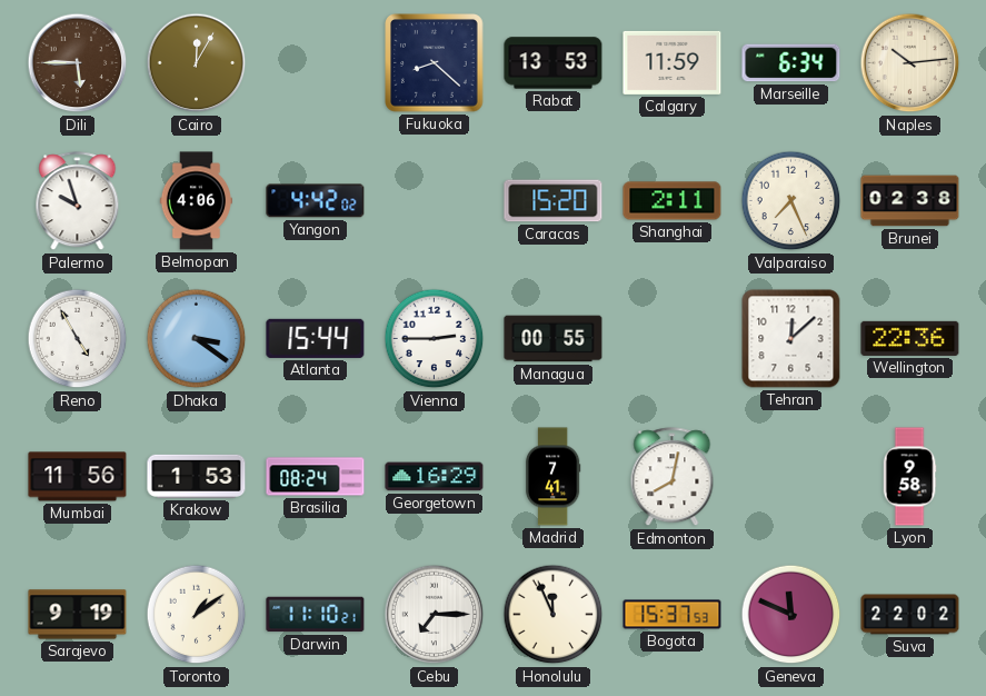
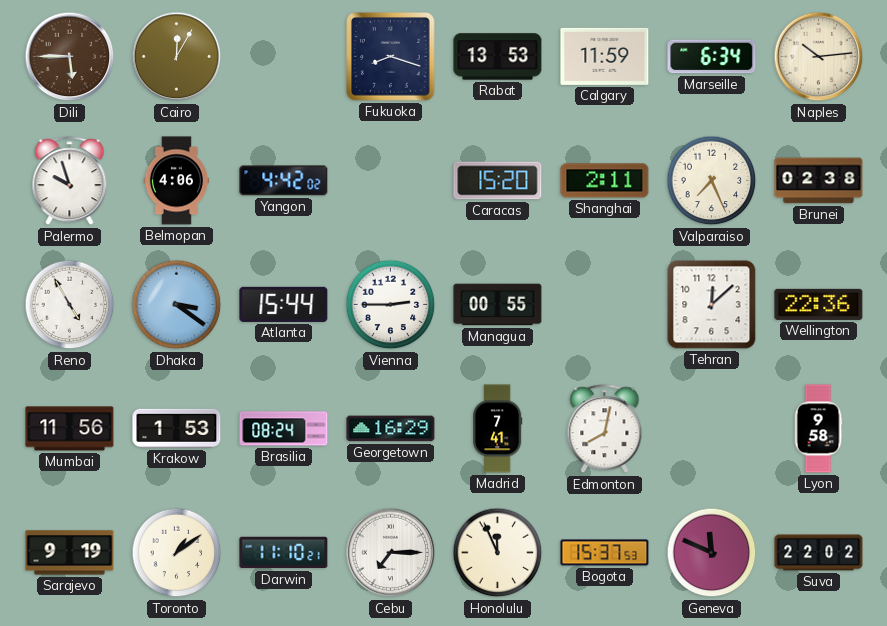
Fukuoka: 8:22 -> 8:18 (391, 57)
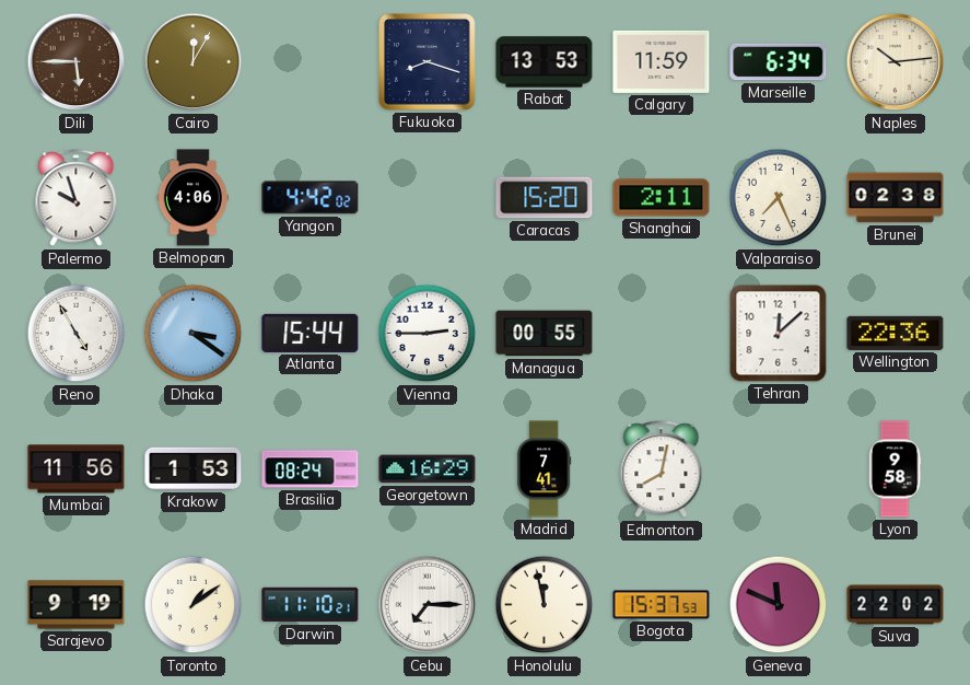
Honolulu: 11:56 -> 11:58 (545, 605)
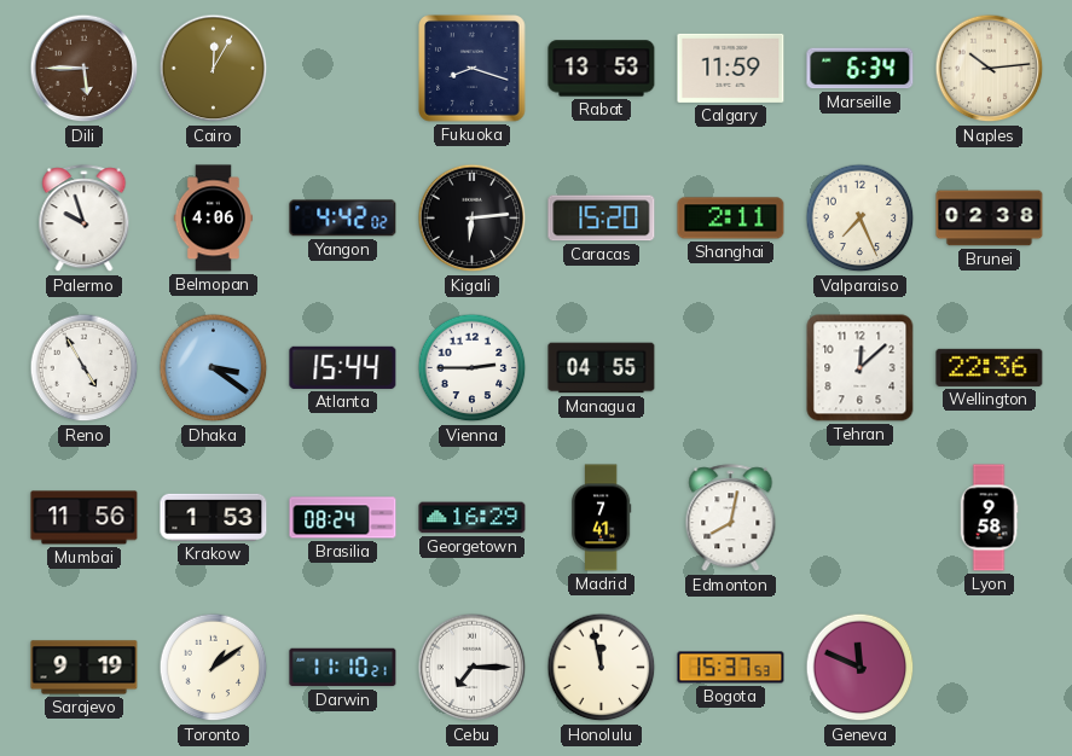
Kigali: none -> 6:14 (473, 219)
Managua: 00:55 -> 04:55 (602, 368)
Suva: 22:02 -> none (896, 605)
